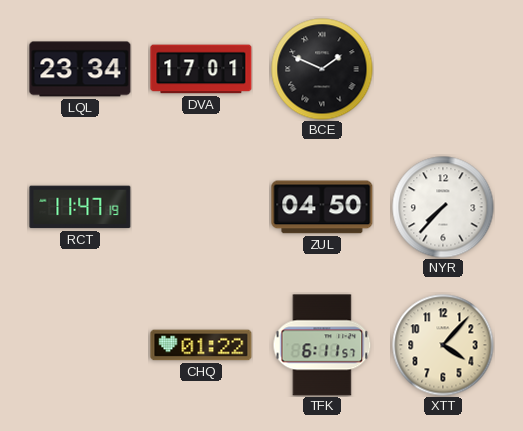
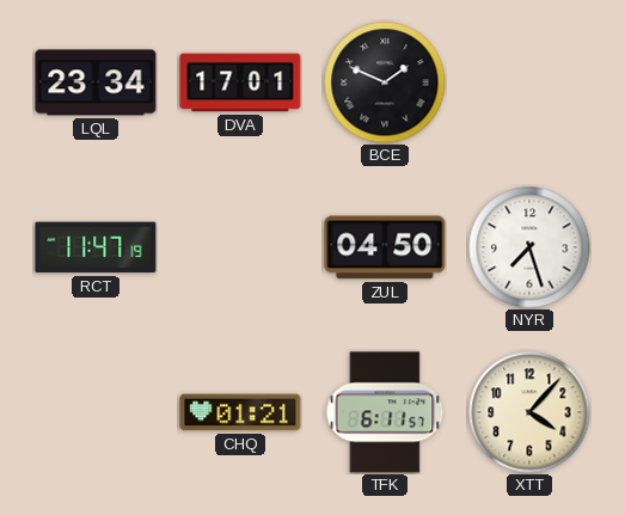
NYR: 7:37 -> 7:27 (529, 247)
CHQ: 01:22 -> 01:21 (240, 412)
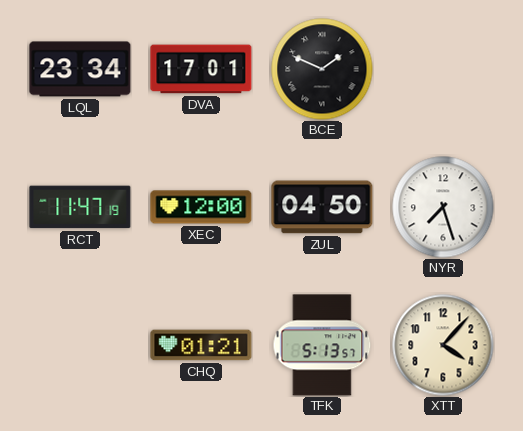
XEC: none -> 12:00 (201, 207)
TFK: 6:11 -> 5:13 (322, 345)
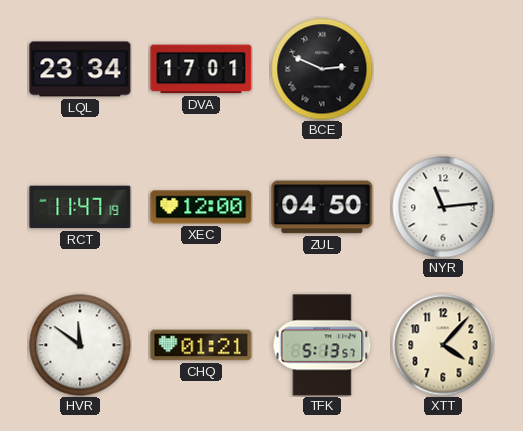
BCE: 1:49 -> 2:49 (322, 69)
NYR: 7:27 -> 11:14 (443, 207)
HVR: none -> 11:51 (80, 345)
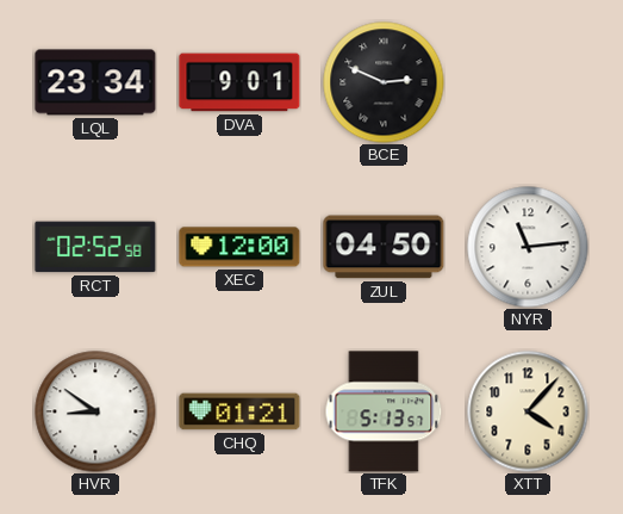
DVA: 17:01 -> 9:01 (239, 82)
RCT: 11:47 -> 02:52 (95, 247)
HVR: 11:51 -> 8:51 (95, 411)
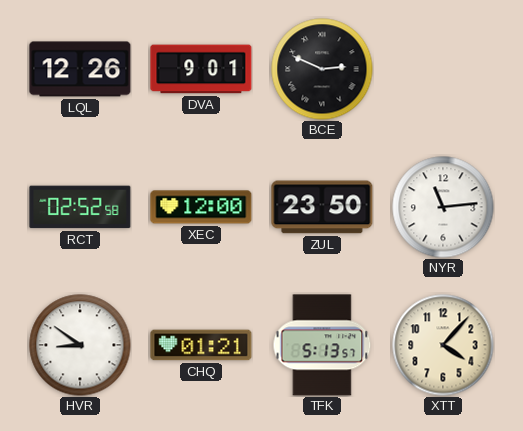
LQL: 23:34 -> 12:26 (80, 69)
ZUL: 04:50 -> 23:50 (322, 207)
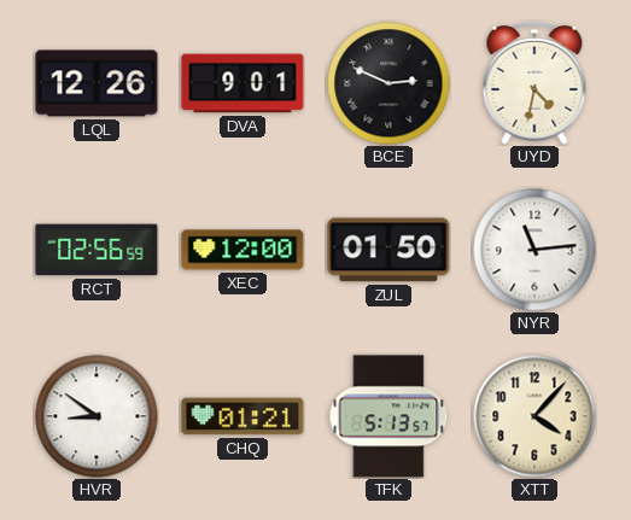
UYD: none -> 4:32 (534, 84)
RCT: 02:52 -> 02:56 (97, 250)
ZUL: 23:50 -> 01:50 (388, 250)
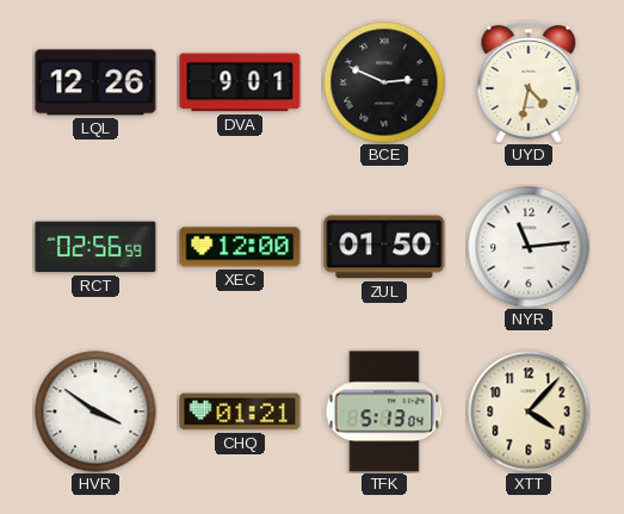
HVR: 8:51 -> 3:51 (95, 411)
TFK: 5:13:57 -> 5:13:04 (384, 411)
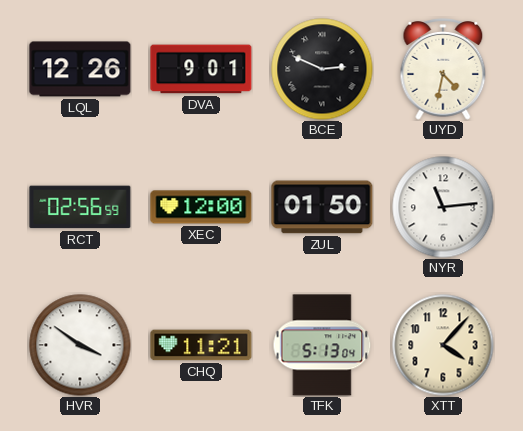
CHQ: 01:21 -> 11:21 (201, 345)
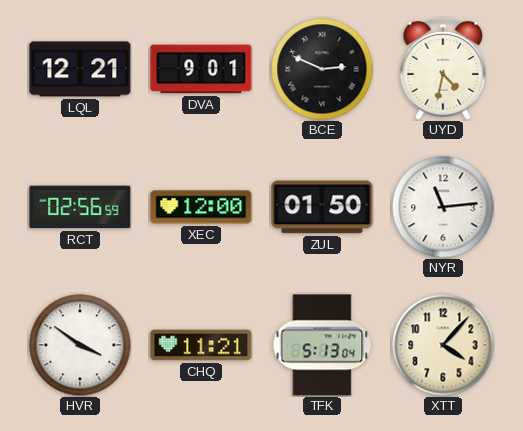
LQL: 12:26 -> 12:21 (80, 69)
